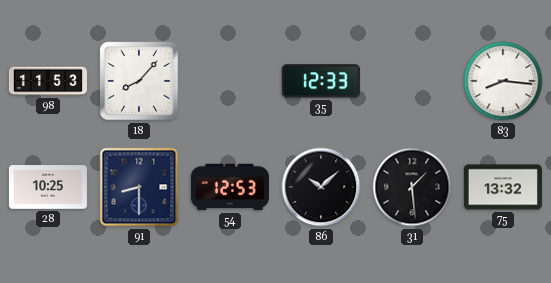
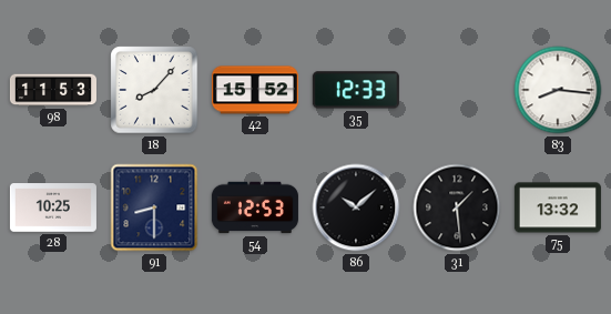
42: none -> 15:52 (255, 90)
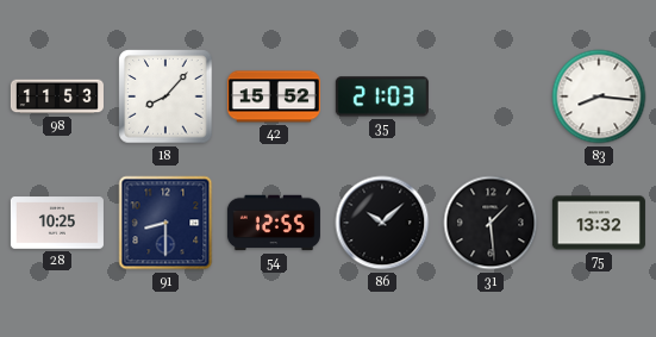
35: 12:33 -> 21:03 (382, 96)
54: 12:53 -> 12:55 (274, 223)
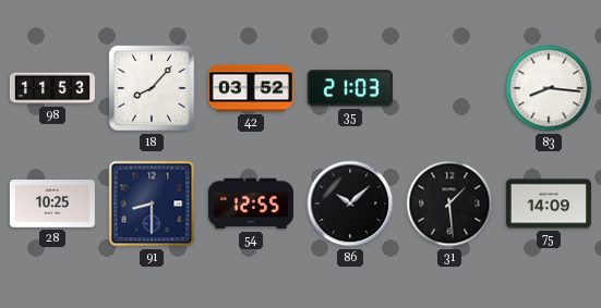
42: 15:52 -> 03:52 (251, 88)
75: 13:32 -> 14:09 (549, 204)
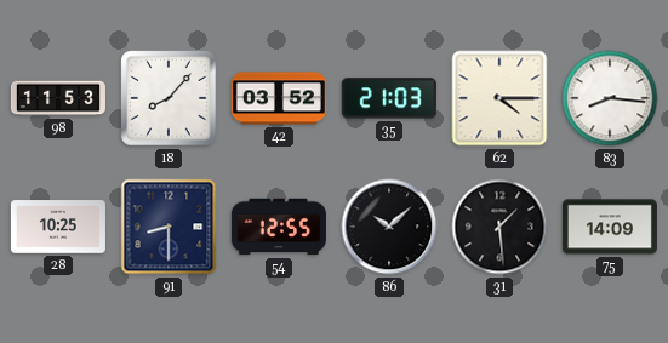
62: none -> 4:15 (499, 98)
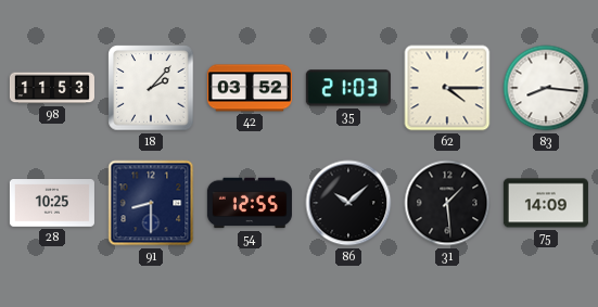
18: 8:07 -> 2:07 (151, 88)
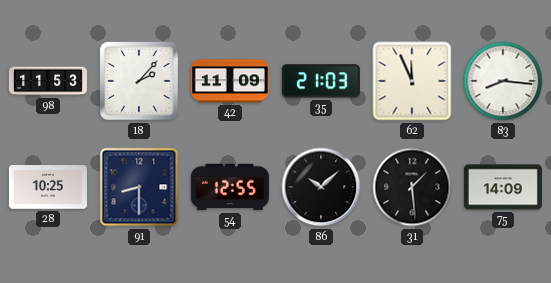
42: 03:52 -> 11:09 (230, 81)
62: 4:15 -> 11:56 (412, 81)
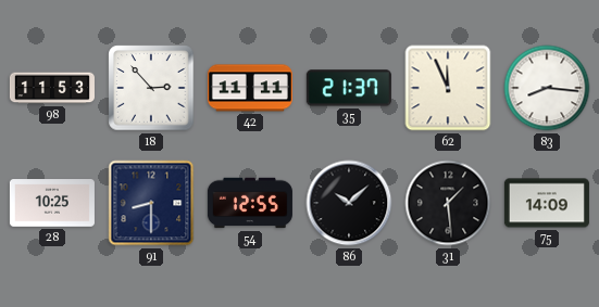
18: 2:07 -> 2:53 (151, 88)
42: 11:09 -> 11:11 (250, 88)
35: 21:03 -> 21:37 (349, 88)
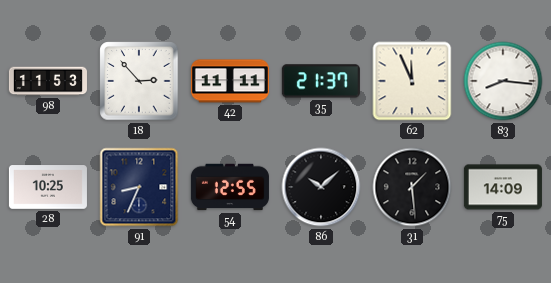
91: 8:30 -> 8:34 (139, 187)
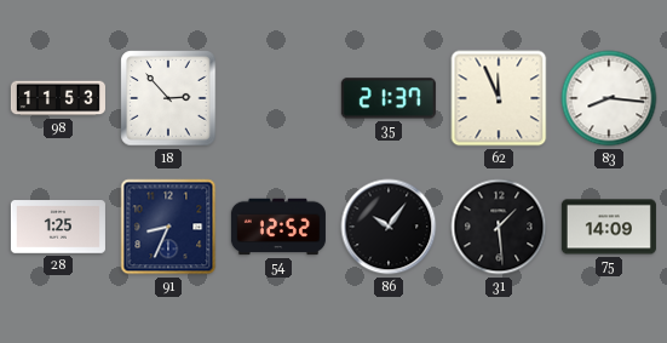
42: 11:11 -> none (230, 81)
28: 10:25 -> 1:25 (58, 227)
54: 12:55 -> 12:52 (278, 227)
86: 10:08 -> 10:06 (389, 227)
